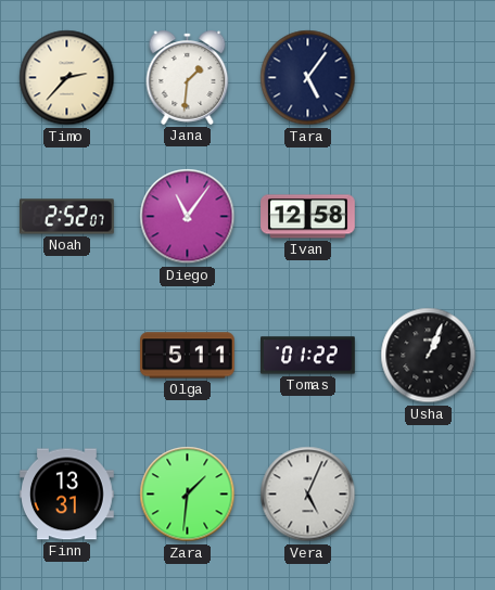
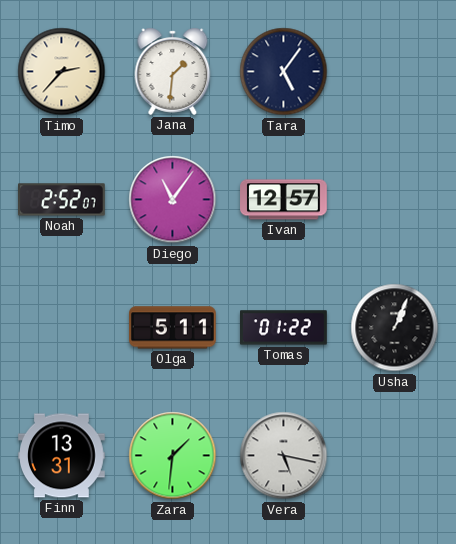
Ivan: 12:58 -> 12:57 (284, 200)
Vera: 5:04 -> 5:17 (284, 456)
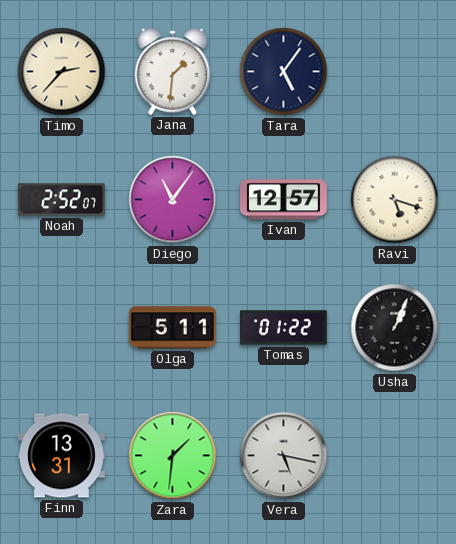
Ravi: none -> 5:18 (395, 200)
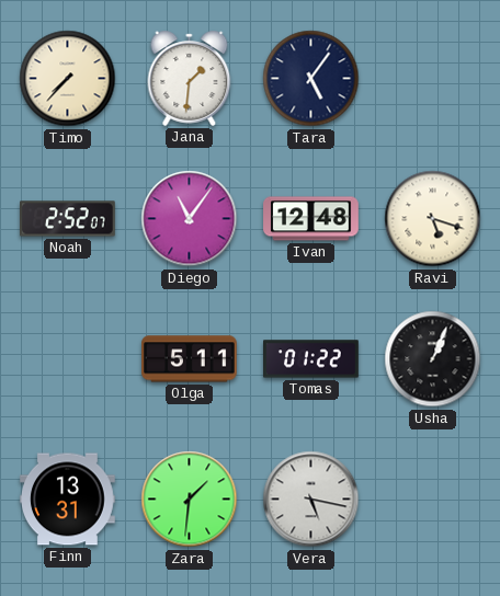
Timo: 2:37 -> 7:37 (68, 79)
Ivan: 12:57 -> 12:48 (311, 219)
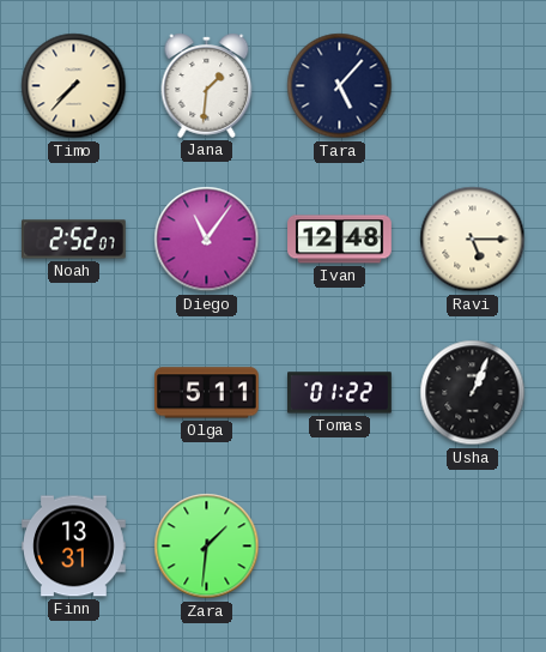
Tara: 5:06 -> 5:07 (340, 86)
Ravi: 5:18 -> 5:15 (473, 240)
Vera: 5:17 -> none (311, 500)
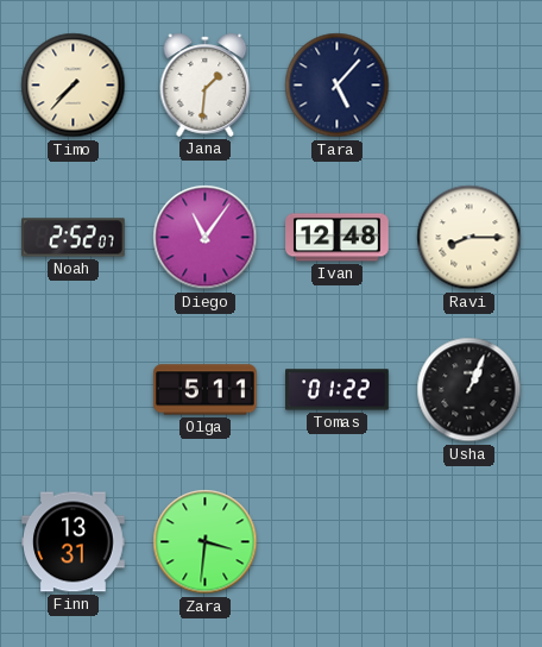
Ravi: 5:15 -> 8:15 (469, 238)
Zara: 1:31 -> 3:31 (206, 542)
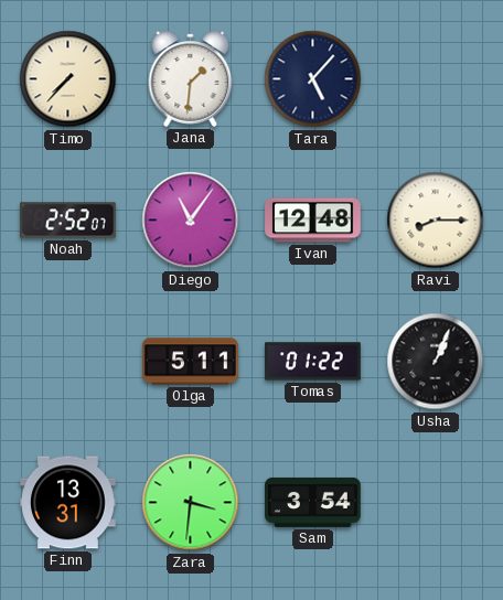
Sam: none -> 3:54 (313, 502)
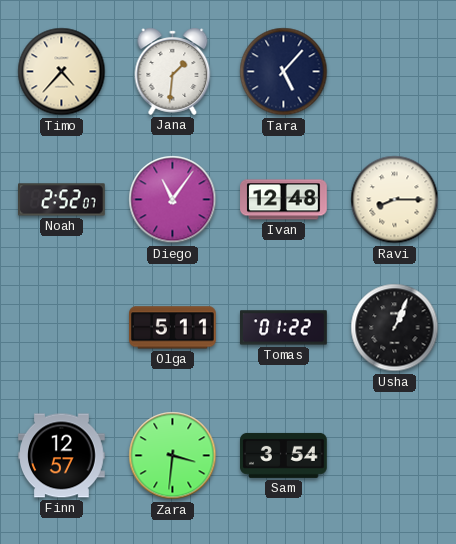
Timo: 7:37 -> 4:37 (62, 72)
Finn: 13:31 -> 12:57 (62, 456)
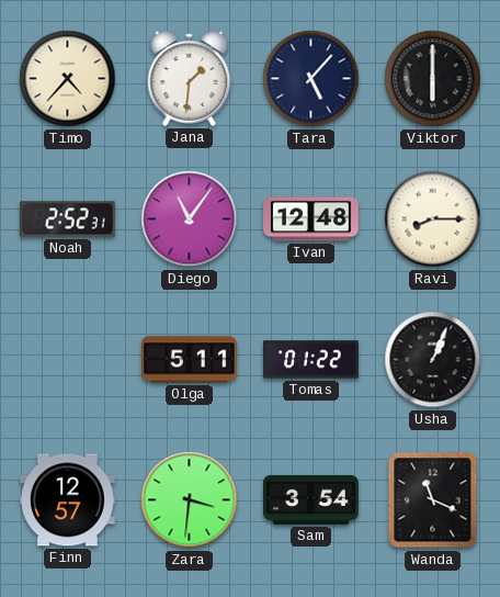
Viktor: none -> 6:00 (433, 79)
Noah: 2:52:07 -> 2:52:31 (68, 219)
Wanda: none -> 11:19 (433, 500)
